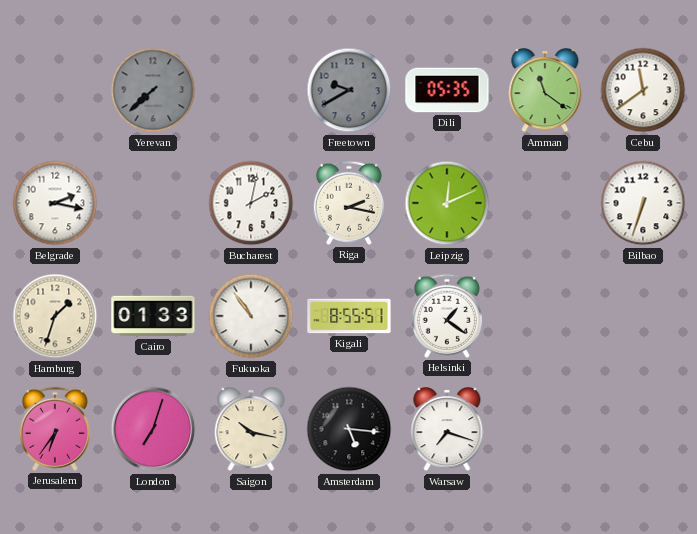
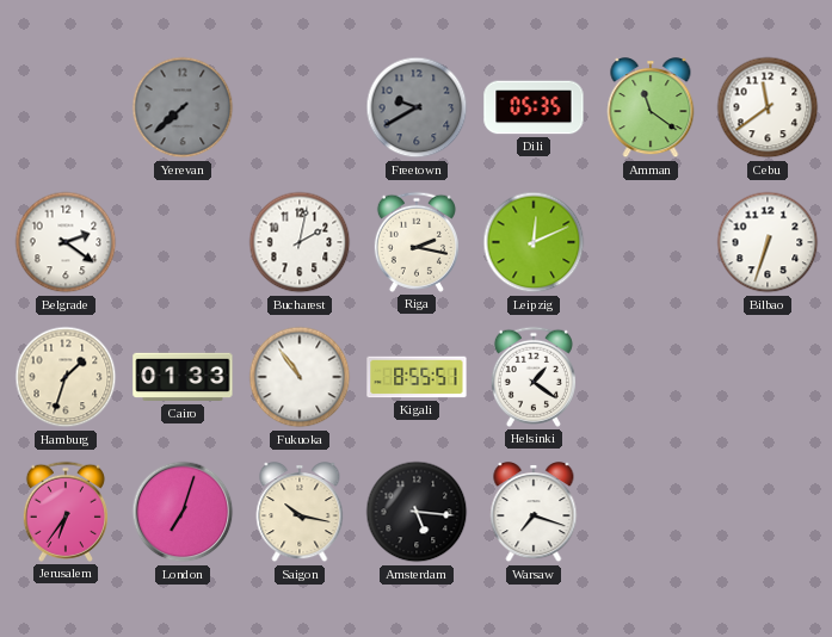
Belgrade: 2:17 -> 2:21 (66, 242)
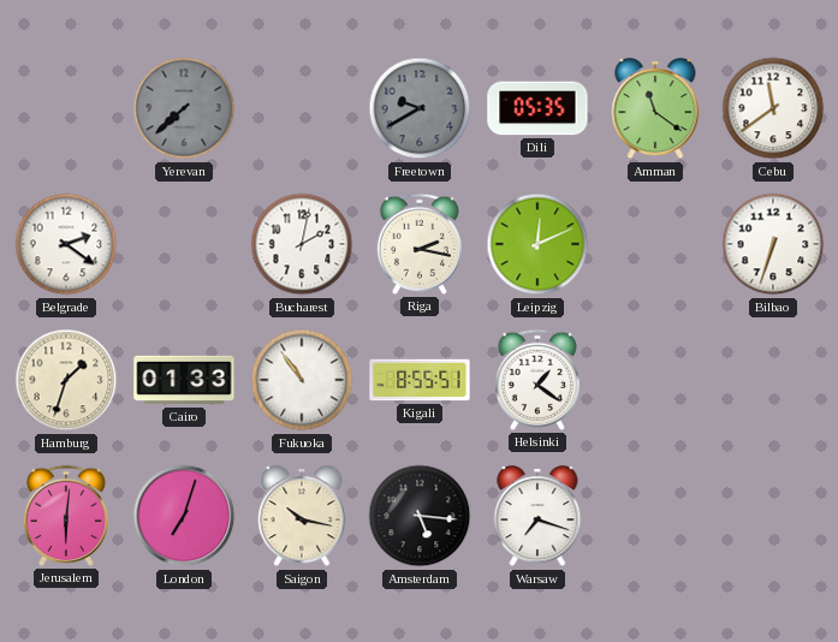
Jerusalem: 6:36 -> 6:01 (66, 516)
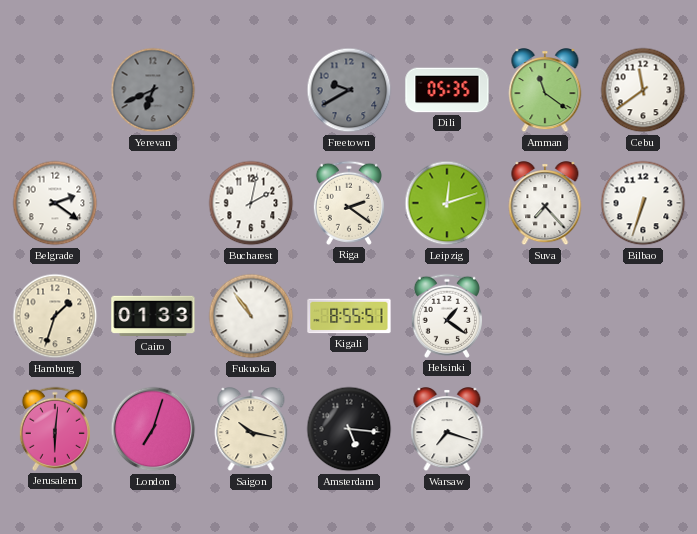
Yerevan: 7:38 -> 6:41 (153, 90)
Riga: 2:17 -> 2:21 (349, 203)
Leipzig: 12:11 -> 12:12 (447, 203)
Suva: none -> 7:23 (545, 204)
